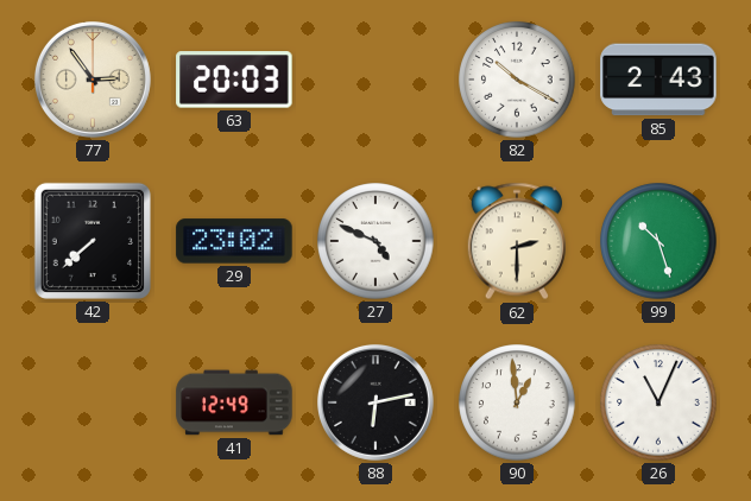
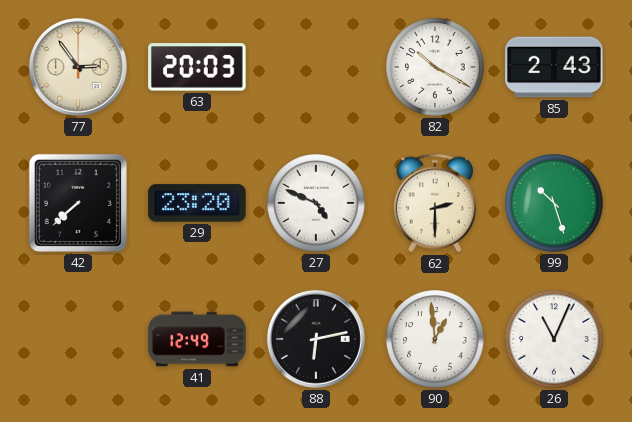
29: 23:02 -> 23:20 (197, 203)
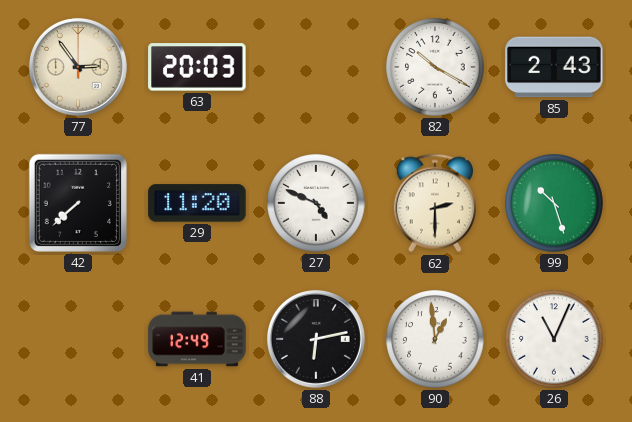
29: 23:20 -> 11:20 (197, 203)
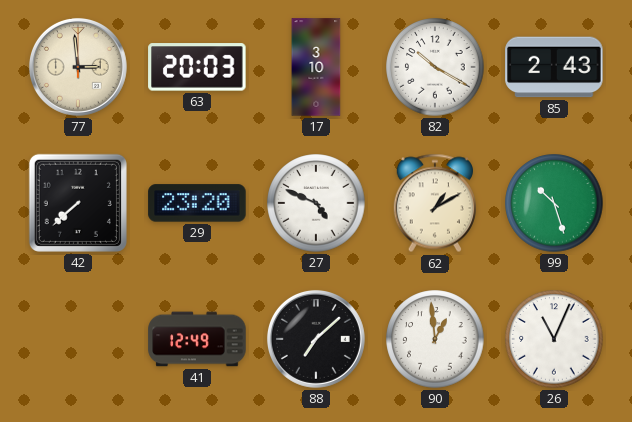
77: 2:54 -> 2:59 (78, 67)
17: none -> 3:10 (316, 67)
29: 11:20 -> 23:20 (197, 203)
62: 2:30 -> 1:10 (435, 203)
88: 6:13 -> 7:08 (316, 339)
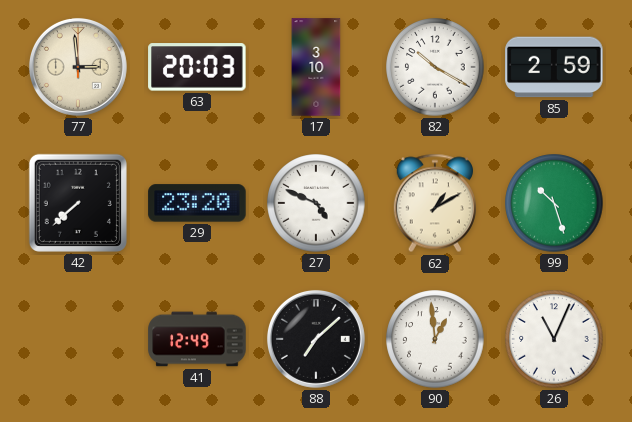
85: 2:43 -> 2:59 (554, 67)
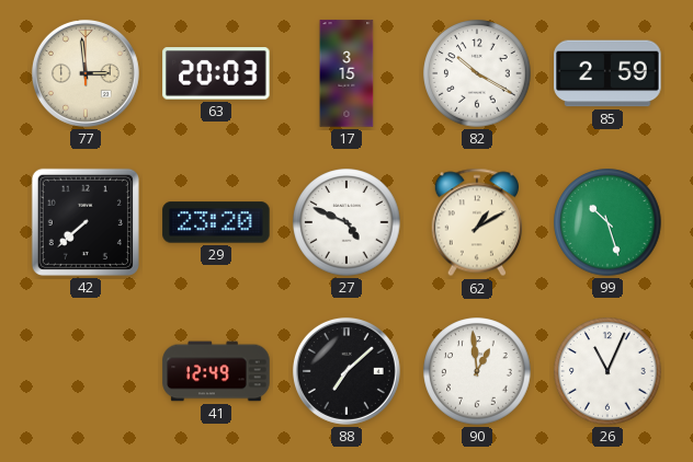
17: 3:10 -> 3:15 (346, 73)
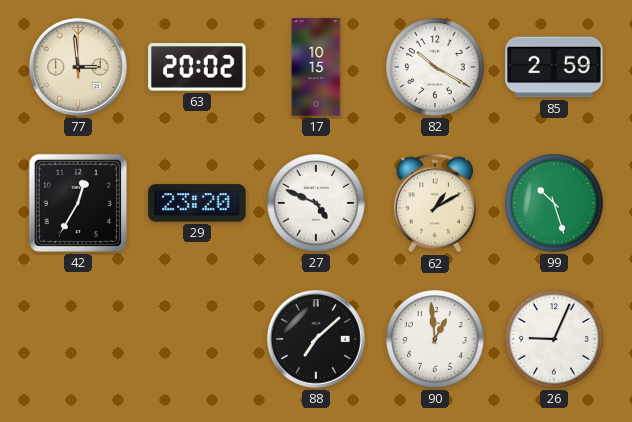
63: 20:03 -> 20:02 (197, 67)
17: 3:15 -> 10:15 (316, 67)
42: 7:38 -> 12:35 (78, 203)
41: 12:49 -> none (216, 371)
26: 11:04 -> 9:04 (554, 339)
